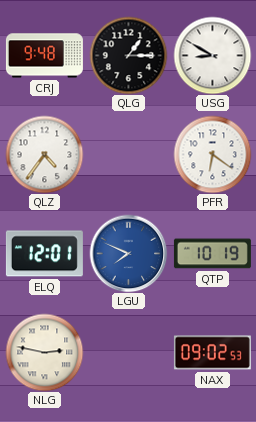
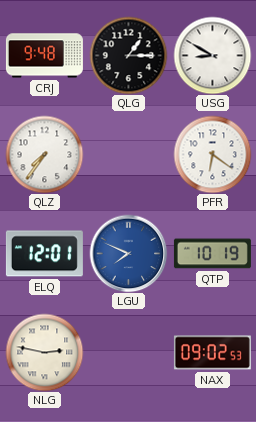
QLZ: 4:36 -> 7:36 (44, 154)
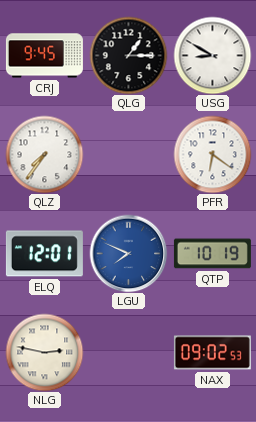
CRJ: 9:48 -> 9:45 (44, 56)
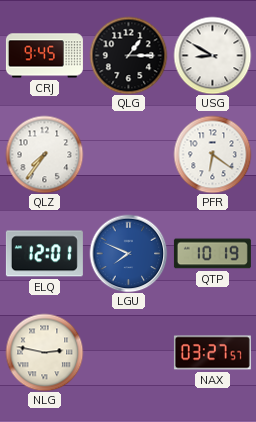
NAX: 09:02 -> 03:27 (212, 353)
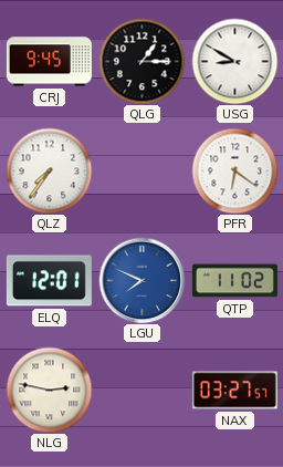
QTP: 10:19 -> 11:02 (234, 281)
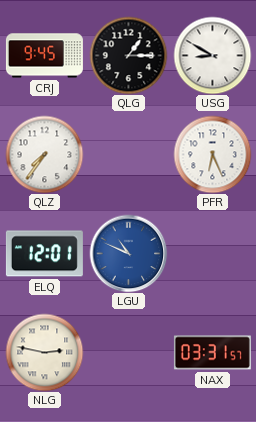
PFR: 6:21 -> 6:26 (212, 154)
LGU: 7:49 -> 10:49 (128, 253)
QTP: 11:02 -> none (234, 281)
NAX: 03:27 -> 03:31 (212, 353)
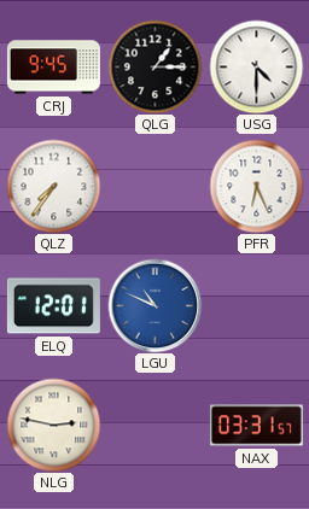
USG: 8:50 -> 4:30 (256, 66)
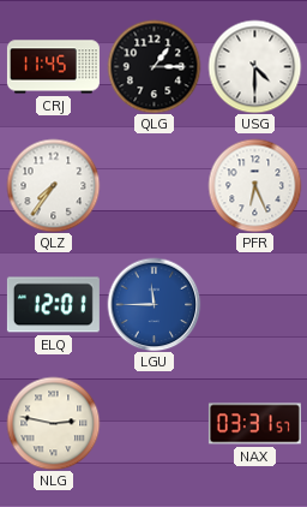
CRJ: 9:45 -> 11:45 (53, 67)
LGU: 10:49 -> 11:45 (153, 304)
